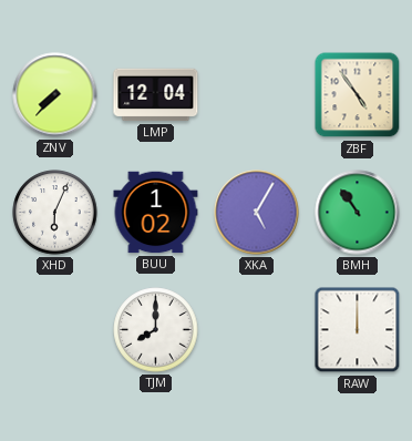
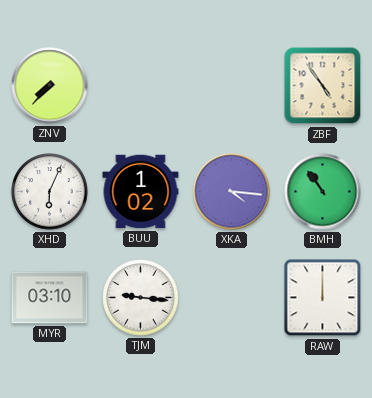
LMP: 12:04 -> none (156, 95)
XKA: 5:05 -> 4:16 (232, 192)
MYR: none -> 03:10 (50, 298)
TJM: 8:00 -> 9:16 (141, 298)
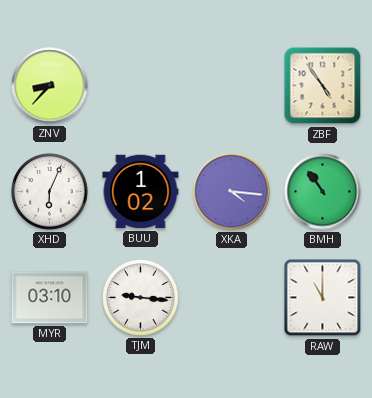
ZNV: 7:37 -> 8:37 (50, 86)
RAW: 12:00 -> 11:00 (323, 298)
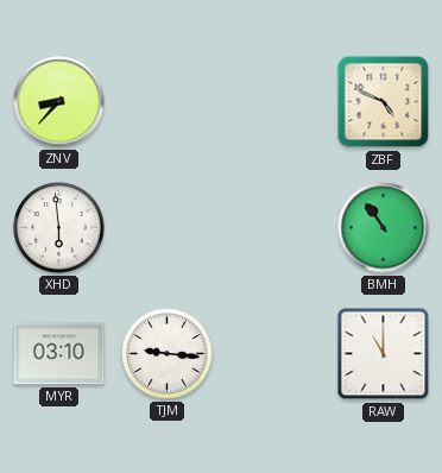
ZBF: 4:54 -> 4:49 (384, 102)
XHD: 6:04 -> 5:59 (59, 228)
BUU: 1:02 -> none (141, 192)
XKA: 4:16 -> none (232, 192)
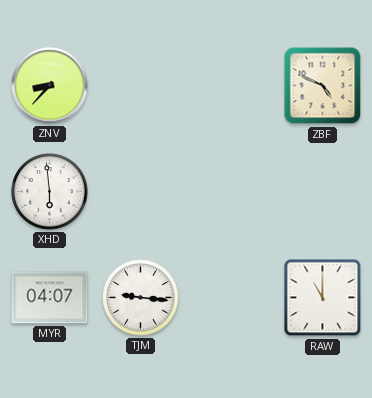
BMH: 10:54 -> none (384, 228)
MYR: 03:10 -> 04:07 (50, 298)
